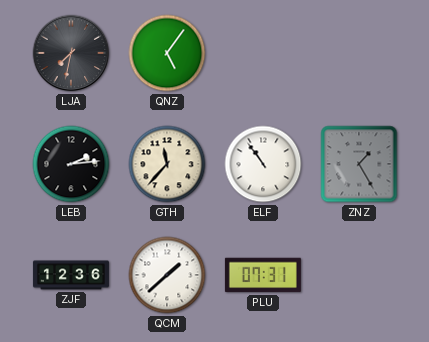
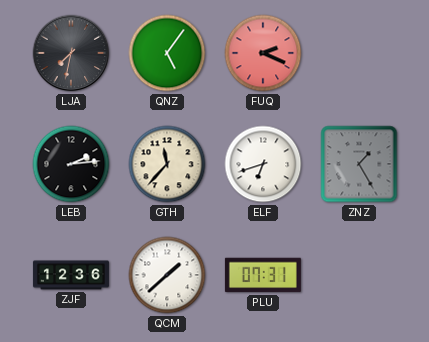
FUQ: none -> 2:19 (263, 53)
ELF: 10:54 -> 6:42 (263, 164)
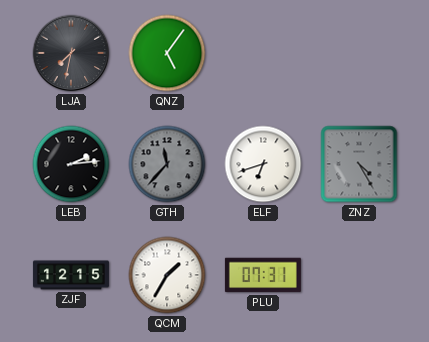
FUQ: 2:19 -> none (263, 53)
GTH dial: cream -> grey (167, 164)
ZNZ: 1:25 -> 4:25 (359, 164)
ZJF: 12:36 -> 12:15 (71, 275)
QCM: 1:38 -> 1:35 (167, 275)
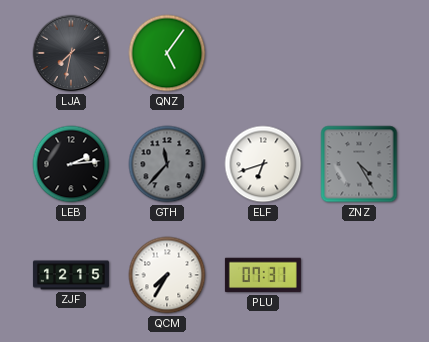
QCM: 1:35 -> 7:35 (167, 275)
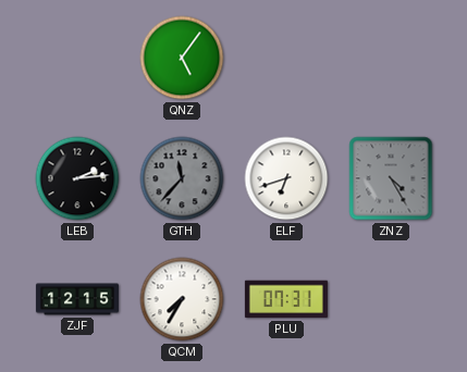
LJA: 7:32 -> none (71, 53)
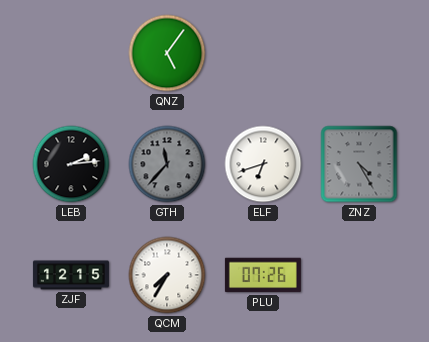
PLU: 07:31 -> 07:26 (263, 275)
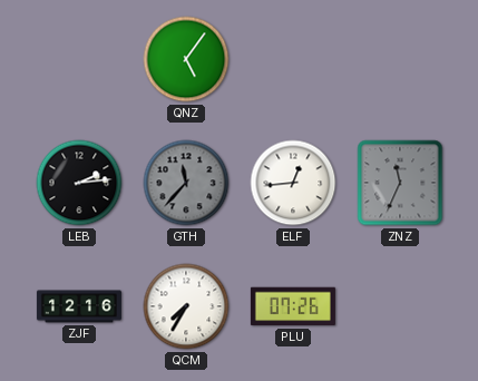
ELF: 6:42 -> 12:44 (293, 183)
ZNZ: 4:25 -> 11:34 (400, 183)
ZJF: 12:15 -> 12:16 (79, 306)
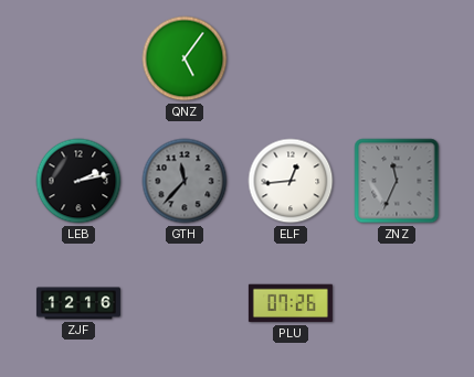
LEB: 2:14 -> 2:13 (78, 181)
QCM: 7:35 -> none (186, 306)
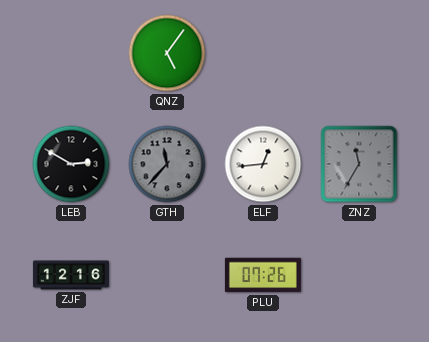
LEB: 2:13 -> 2:50 (71, 164)
ZNZ: 11:34 -> 11:35 (359, 164)
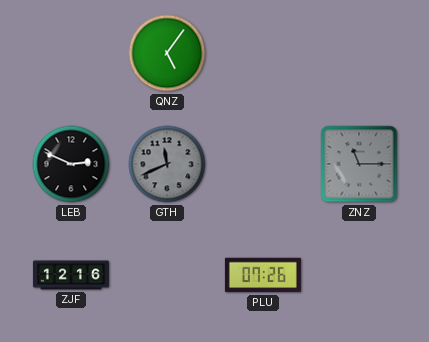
LEB: 2:50 -> 2:49 (71, 164)
GTH: 11:37 -> 11:41 (167, 164)
ELF: 12:44 -> none (263, 164)
ZNZ: 11:35 -> 11:15 (359, 164)
